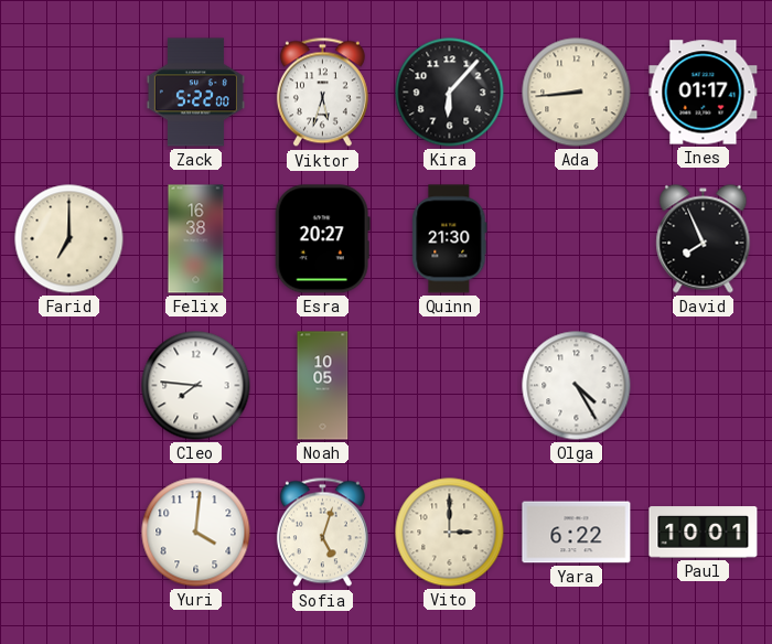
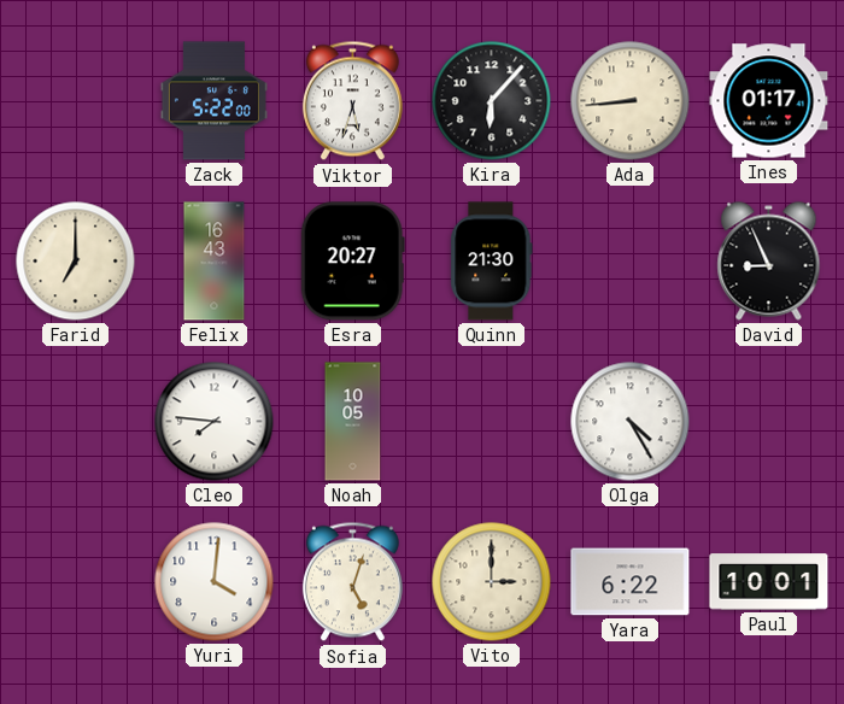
Felix: 16:38 -> 16:43 (215, 262)
David: 7:56 -> 8:56 (769, 262)
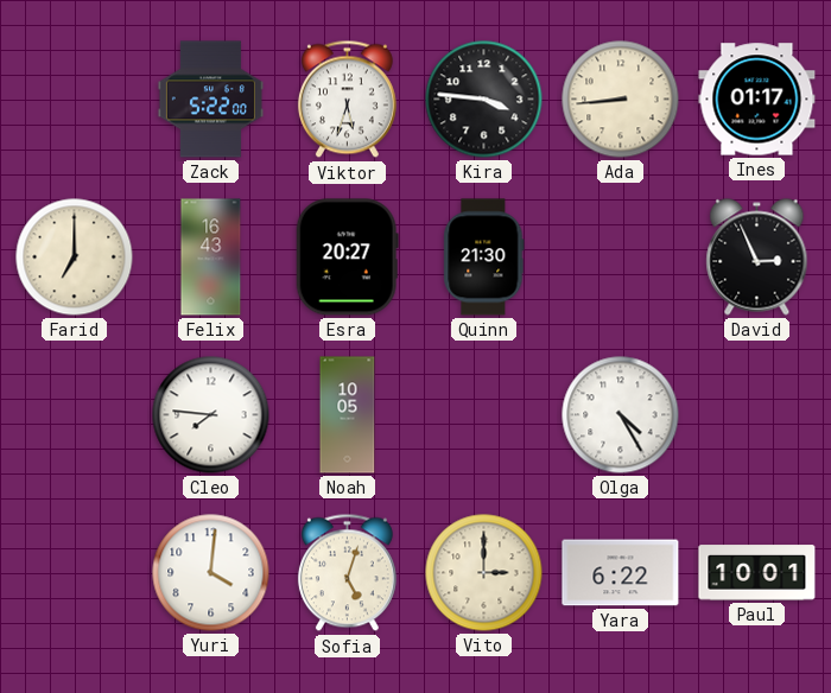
Kira: 6:07 -> 3:46 (484, 100)
David: 8:56 -> 2:56 (757, 258)
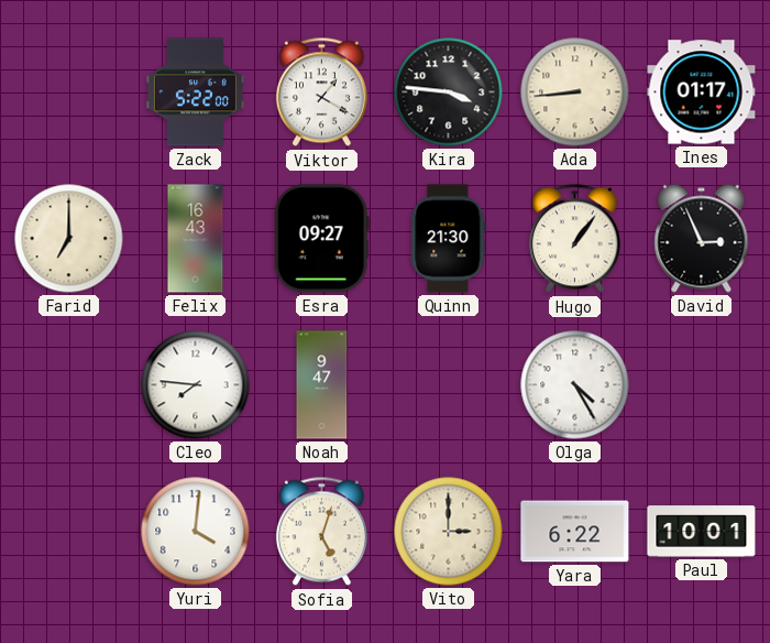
Viktor: 5:33 -> 1:20 (321, 92)
Esra: 20:27 -> 09:27 (321, 239)
Hugo: none -> 1:06 (574, 239)
Noah: 10:05 -> 9:47 (322, 385)
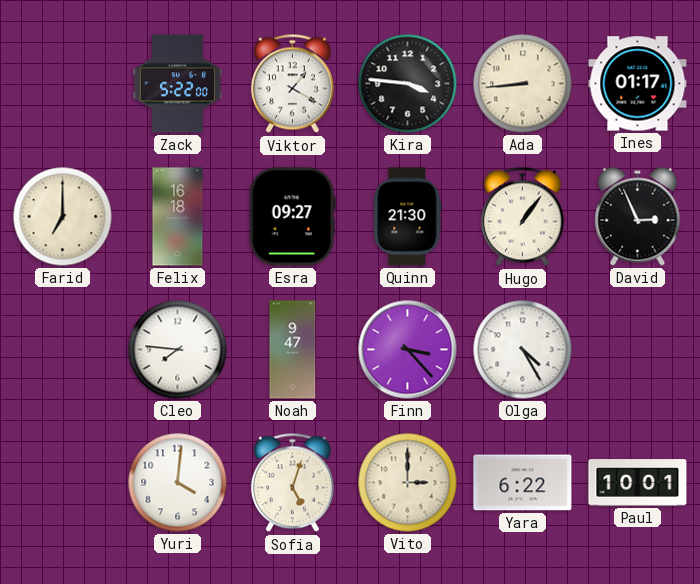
Felix: 16:43 -> 16:18 (178, 217)
Finn: none -> 3:23 (408, 350)
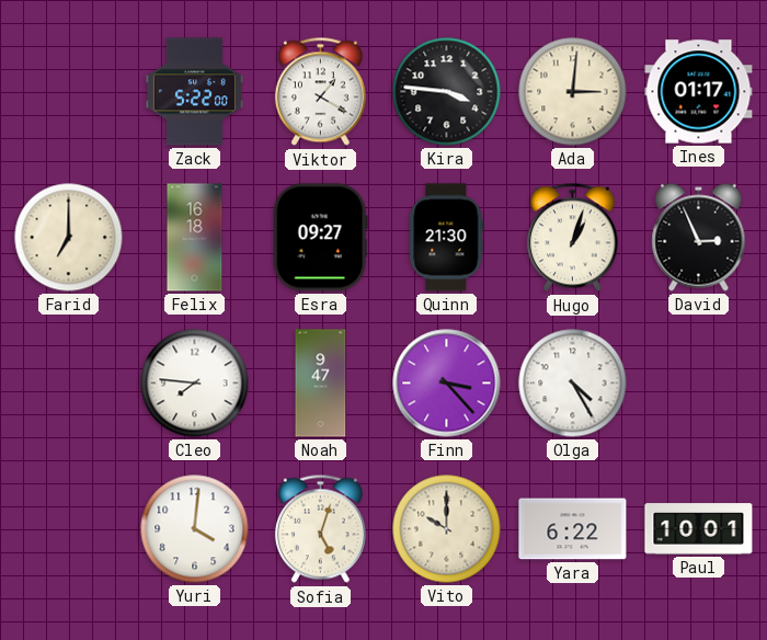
Ada: 8:44 -> 3:01 (573, 92)
Hugo: 1:06 -> 1:03 (572, 238)
Vito: 3:00 -> 10:00 (447, 529)
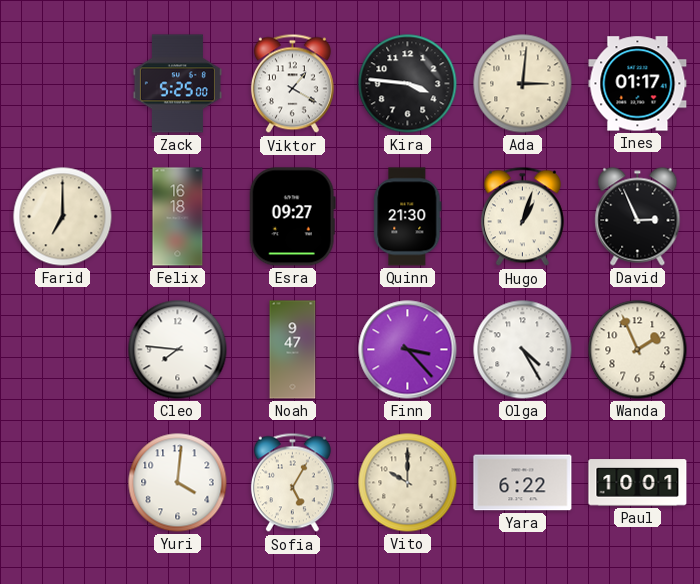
Zack: 5:22 -> 5:25 (177, 84)
Wanda: none -> 1:56 (638, 350)
Sofia: 5:03 -> 5:05 (292, 483)
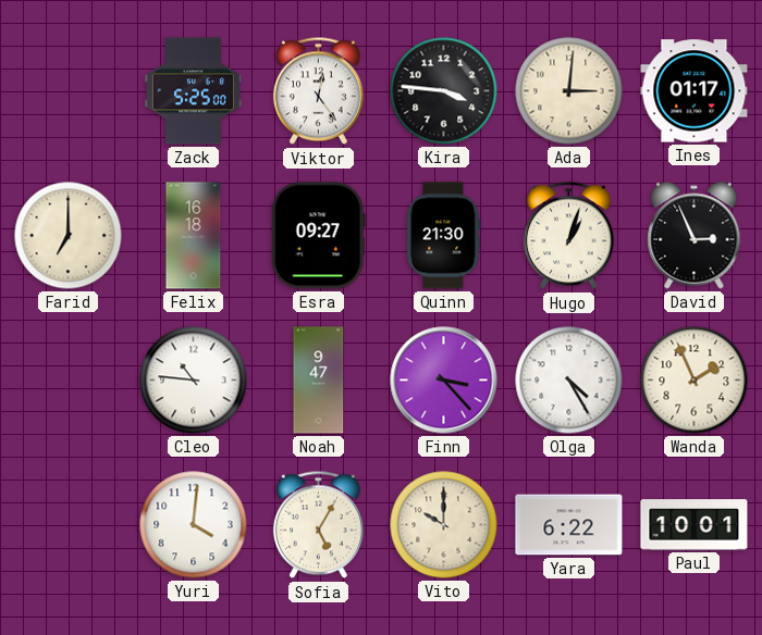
Viktor: 1:20 -> 12:24 (318, 91)
Cleo: 7:46 -> 10:46 (194, 381)
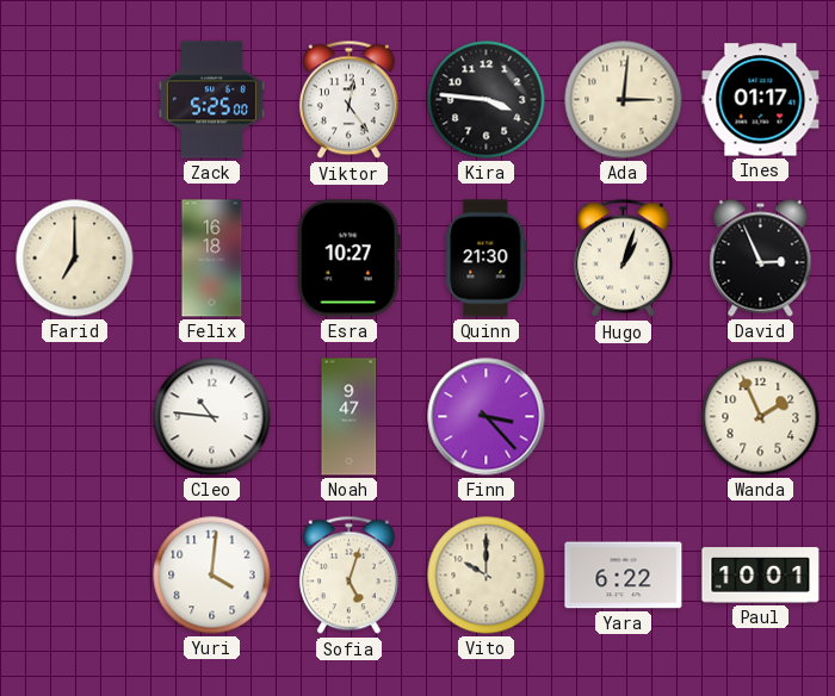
Esra: 09:27 -> 10:27 (348, 259)
Olga: 4:25 -> none (569, 381)
Sofia: 5:05 -> 5:03 (348, 576)
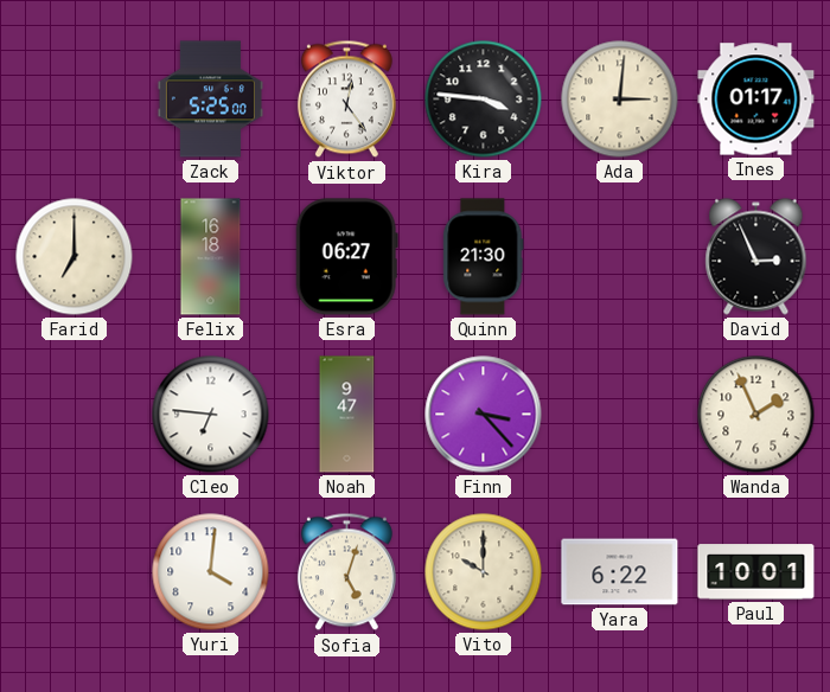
Esra: 10:27 -> 06:27 (346, 257)
Hugo: 1:03 -> none (623, 259)
Cleo: 10:46 -> 6:46 (211, 415)
